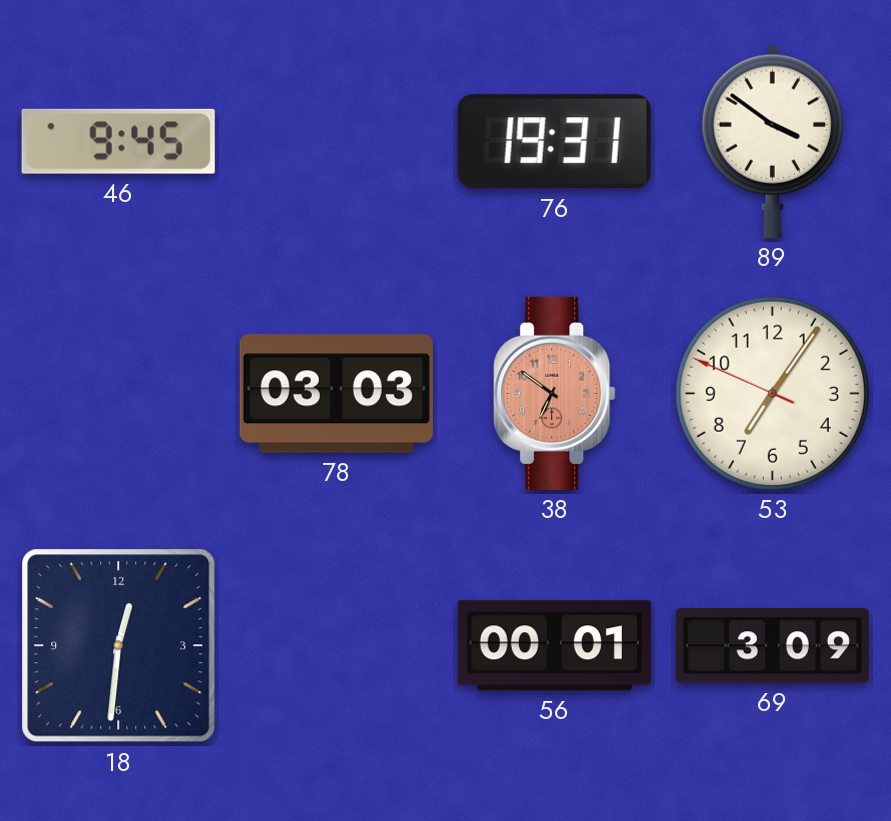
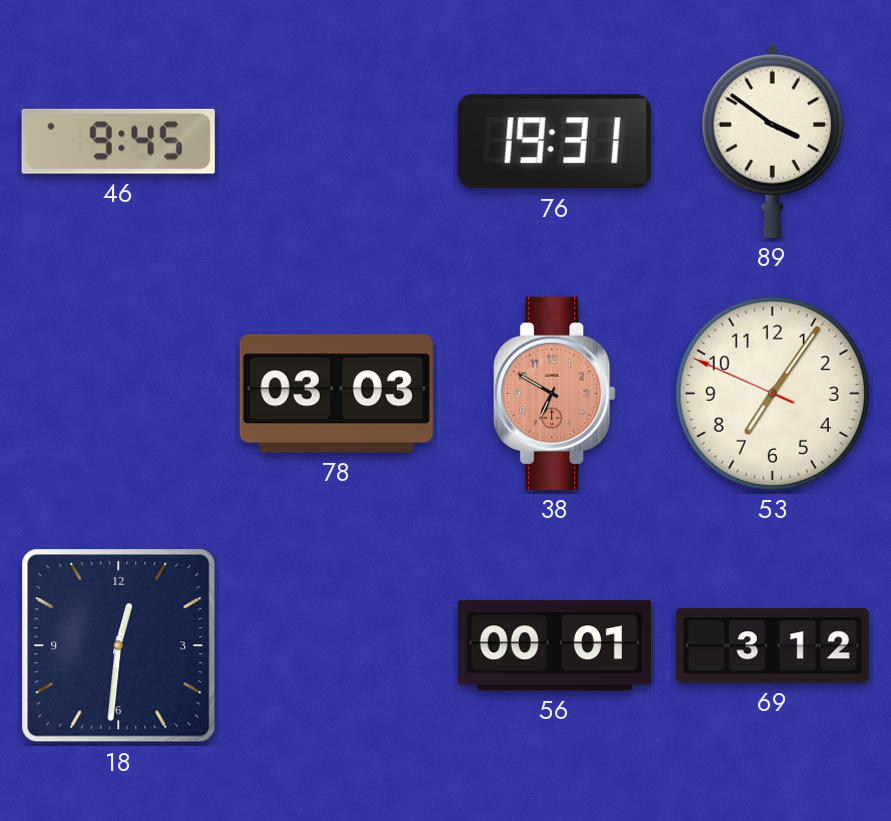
38: 6:51 -> 6:50 (555, 393)
69: 3:09 -> 3:12 (772, 646)
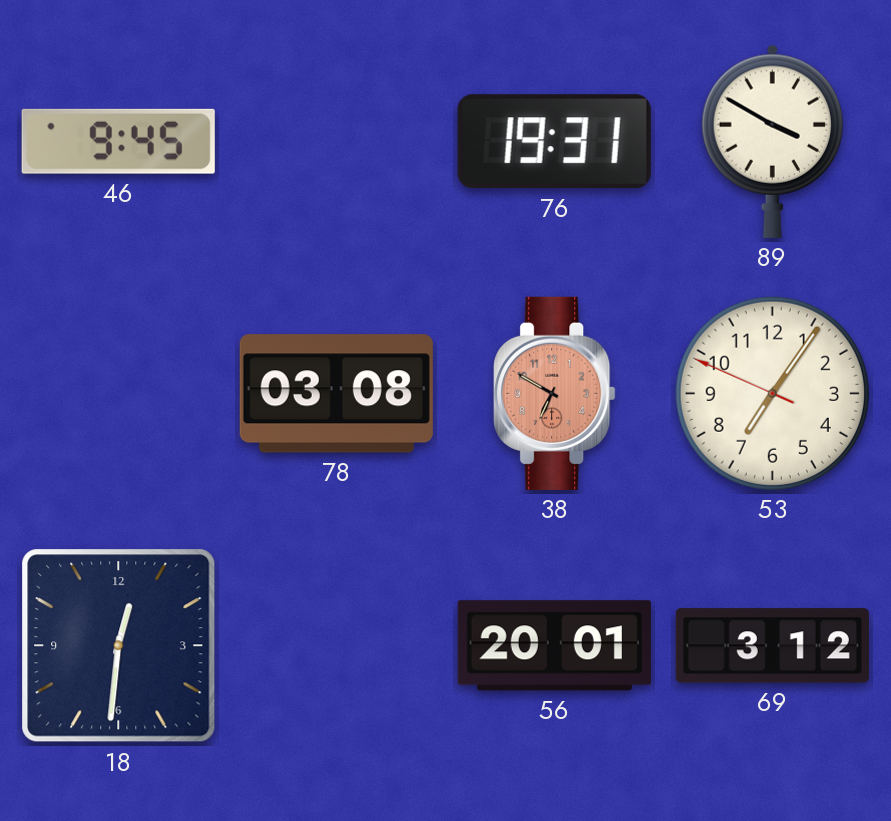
89: 3:51 -> 3:50 (772, 141)
78: 03:03 -> 03:08 (336, 394)
56: 00:01 -> 20:01 (554, 646)
